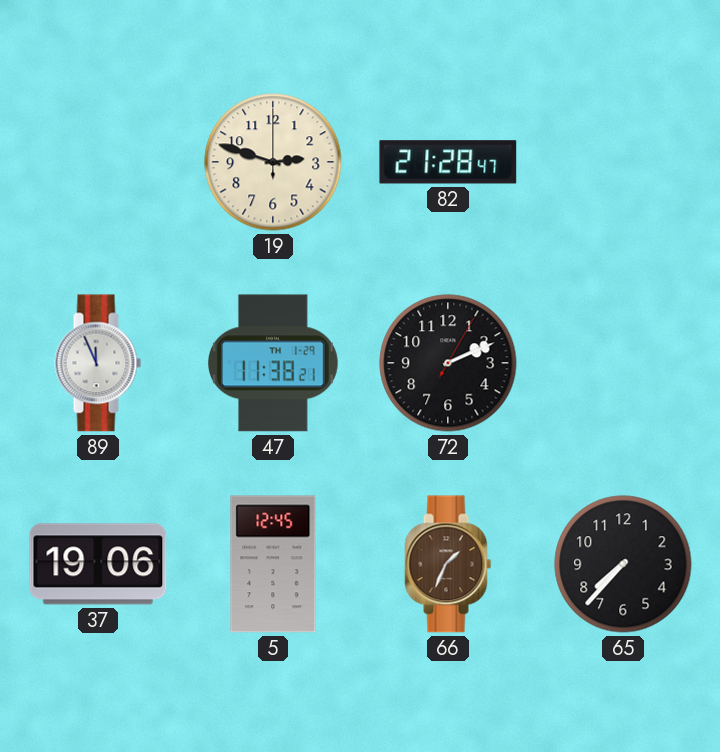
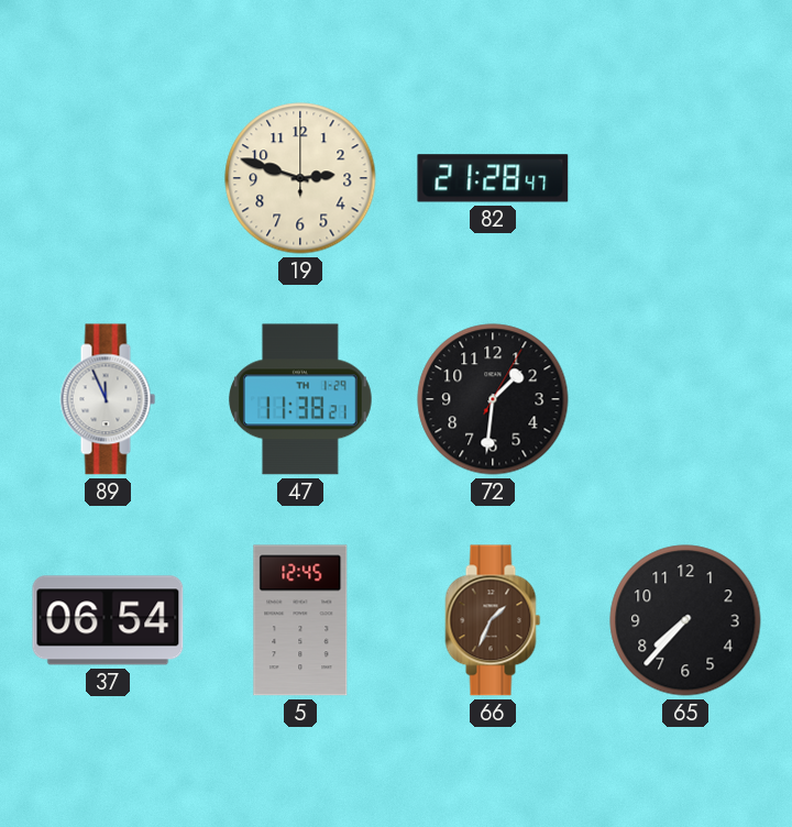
72: 2:11 -> 1:31 (493, 399)
37: 19:06 -> 06:54 (108, 620)
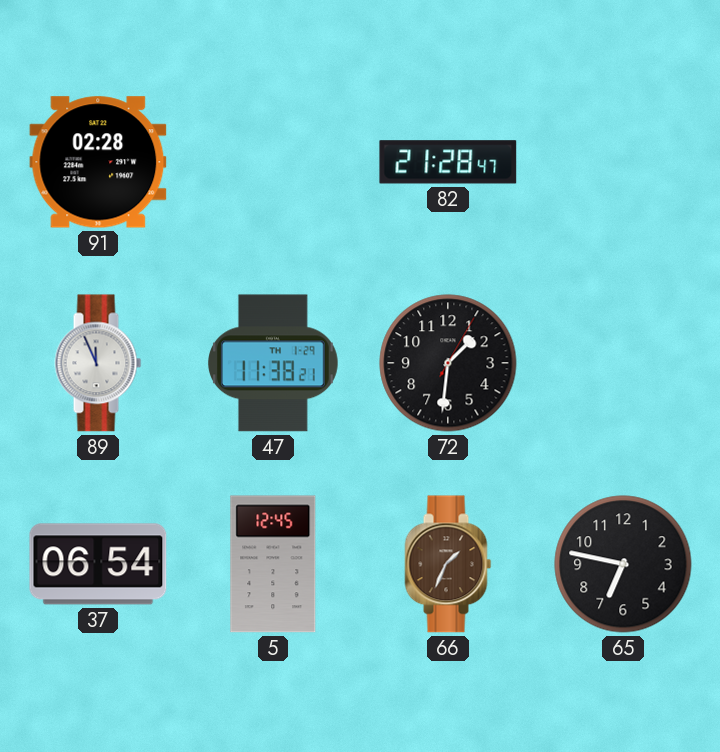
91: none -> 02:28 (98, 162)
19: 2:48 -> none (300, 178)
65: 7:37 -> 6:47 (623, 564)
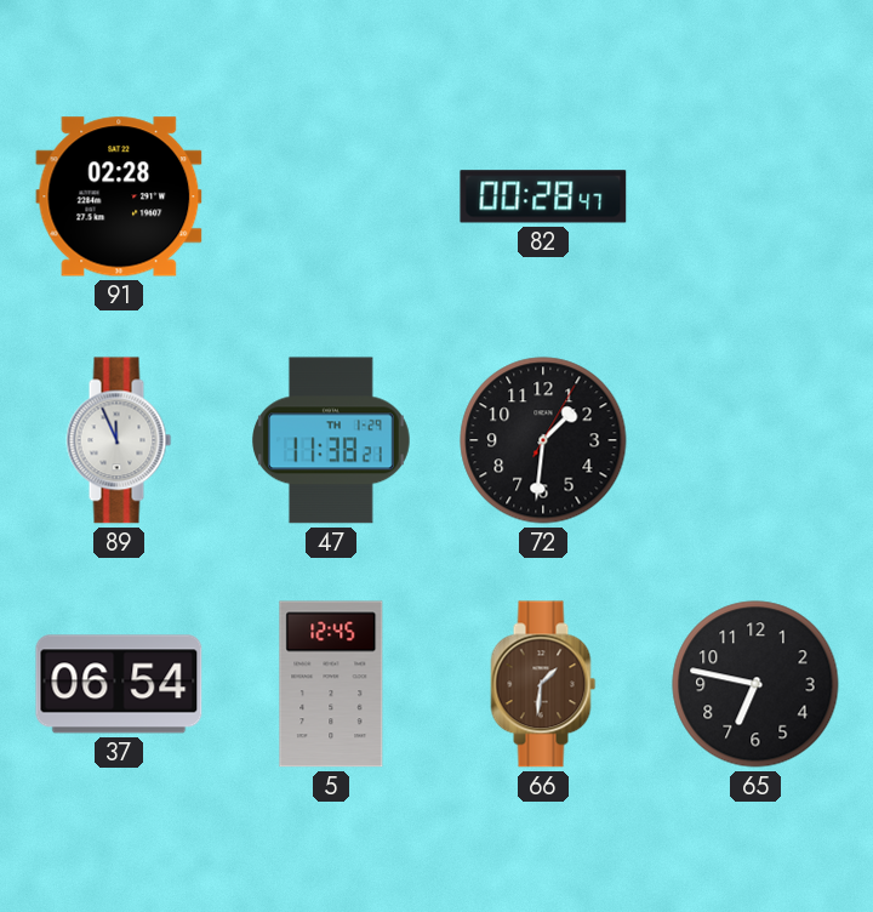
82: 21:28 -> 00:28 (543, 196)
66: 1:34 -> 1:31 (543, 684)
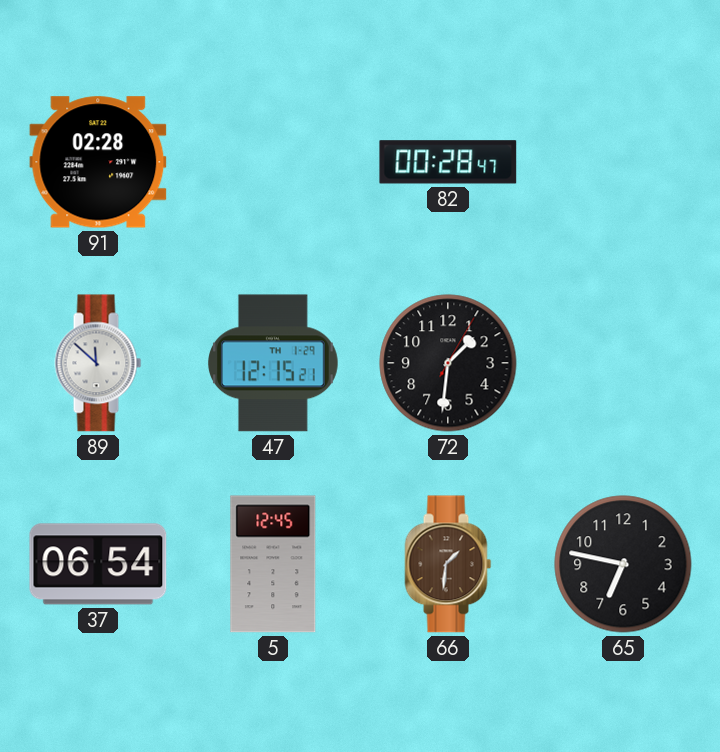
89: 11:56 -> 11:52 (98, 363)
47: 11:38 -> 12:15 (274, 363)
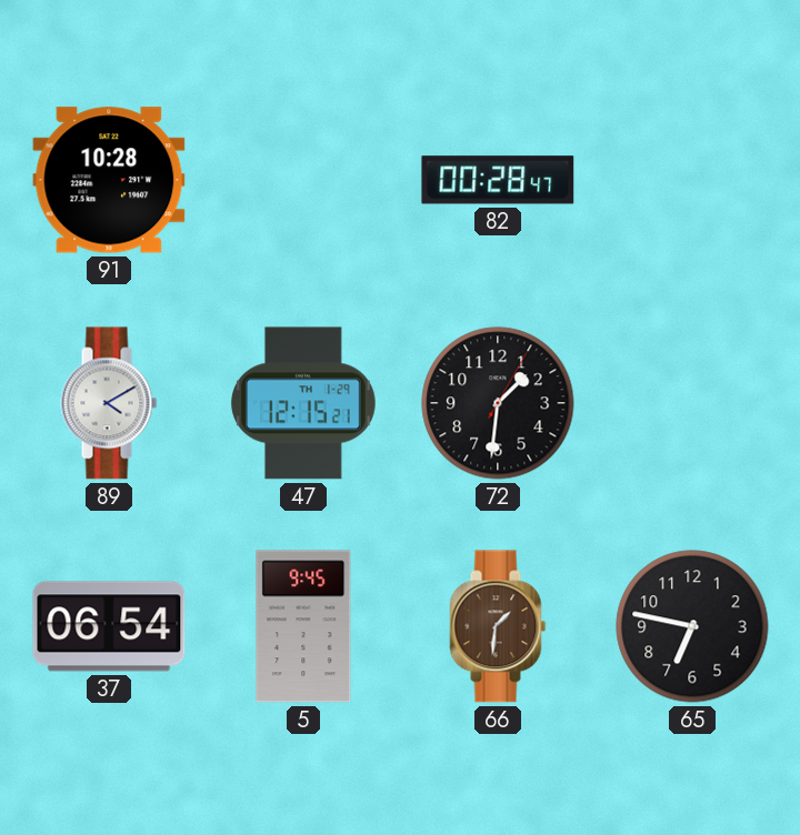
91: 02:28 -> 10:28 (109, 180)
89: 11:52 -> 4:10 (109, 403)
5: 12:45 -> 9:45 (303, 626)
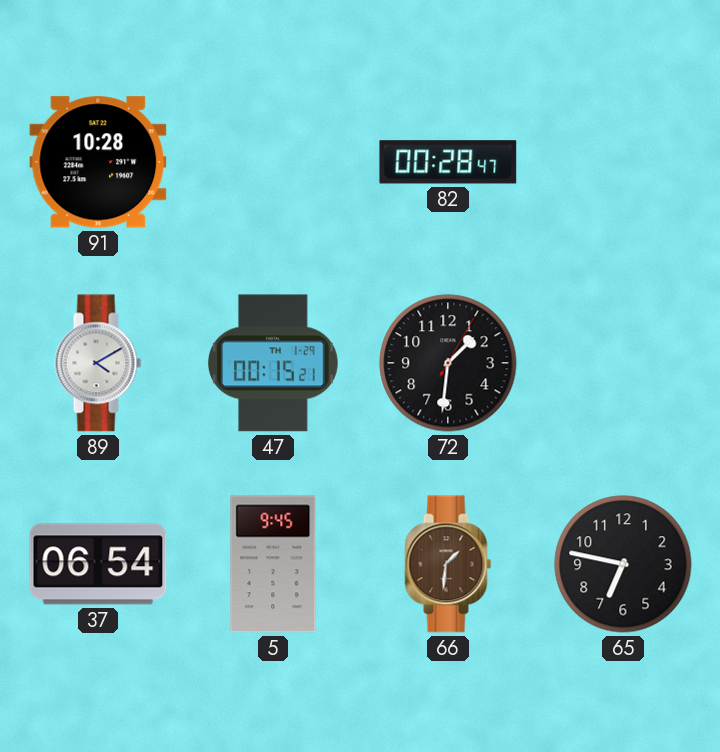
47: 12:15 -> 00:15 (274, 363)
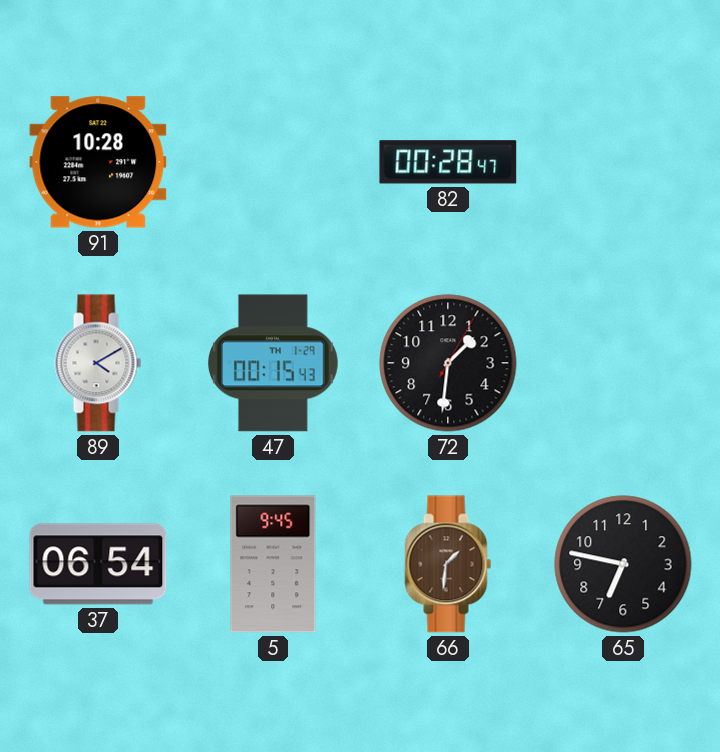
47: 00:15:21 -> 00:15:43 (274, 363)
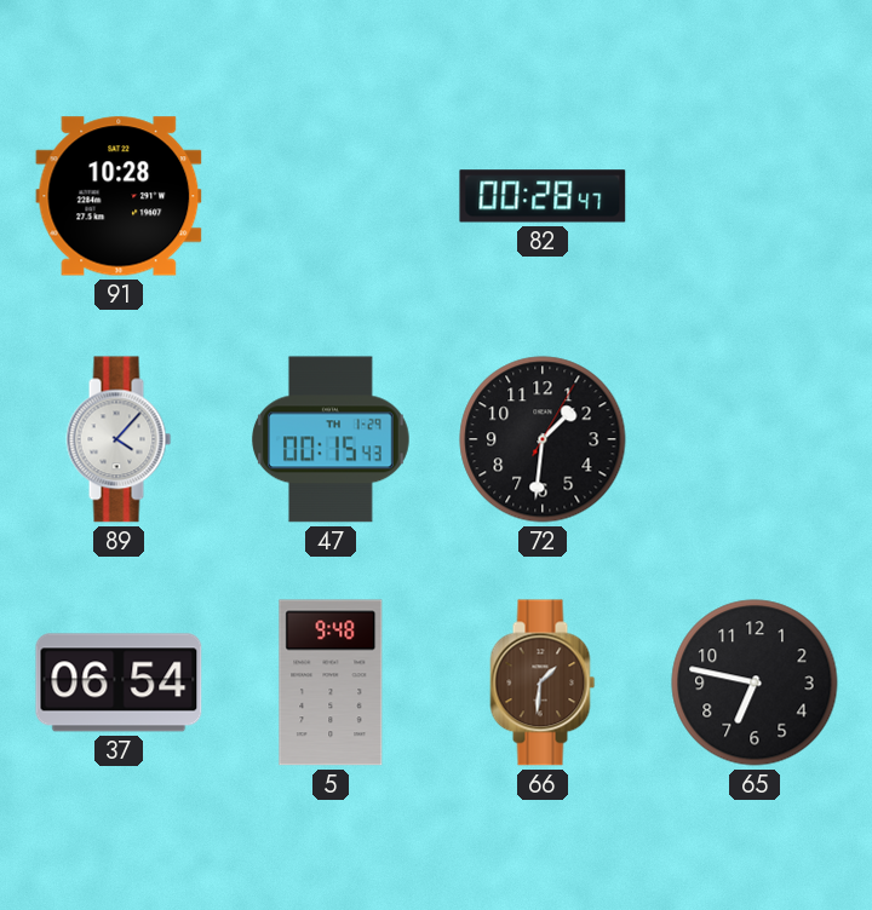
89: 4:10 -> 4:07 (119, 439)
5: 9:45 -> 9:48 (331, 682)
